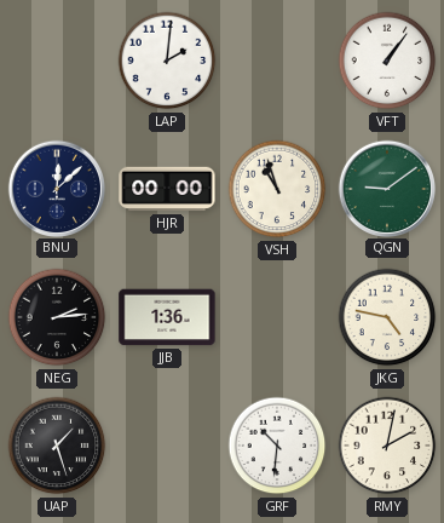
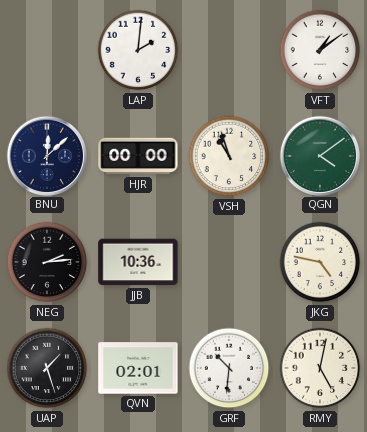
VFT: 1:06 -> 1:09 (320, 50)
QGN: 9:09 -> 4:09 (319, 155)
JJB: 1:36 -> 10:36 (138, 262)
QVN: none -> 02:01 (138, 368)
RMY: 2:02 -> 5:02 (320, 368)
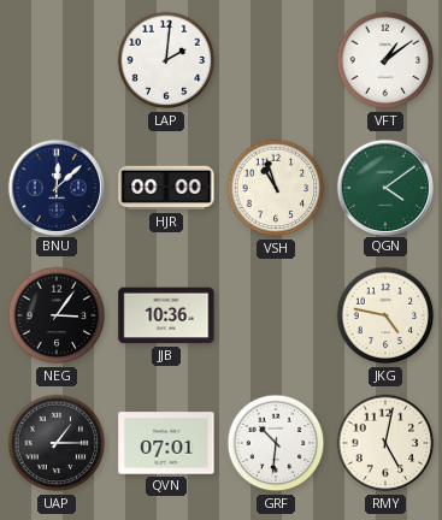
NEG: 2:14 -> 3:06 (57, 315)
UAP: 1:27 -> 1:15 (57, 443)
QVN: 02:01 -> 07:01 (166, 443)
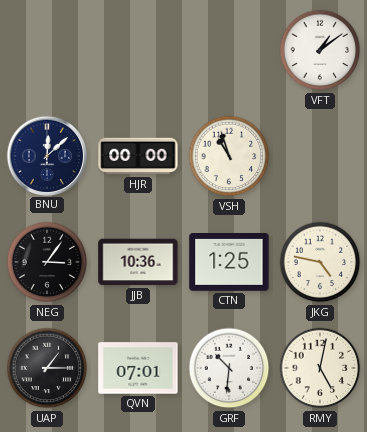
LAP: 2:01 -> none (166, 60)
QGN: 4:09 -> none (384, 187)
CTN: none -> 1:25 (229, 263)
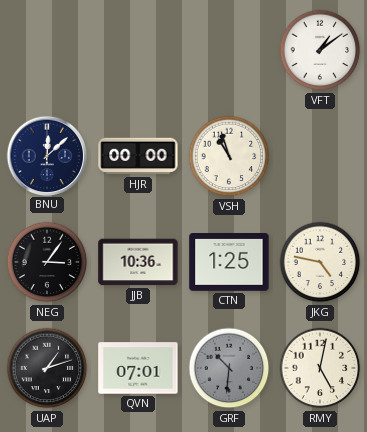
UAP: 1:15 -> 1:12 (47, 368)
GRF dial: white -> grey (229, 368)
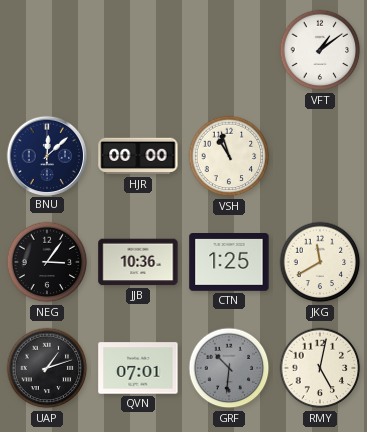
JKG: 4:47 -> 11:40 (320, 262)
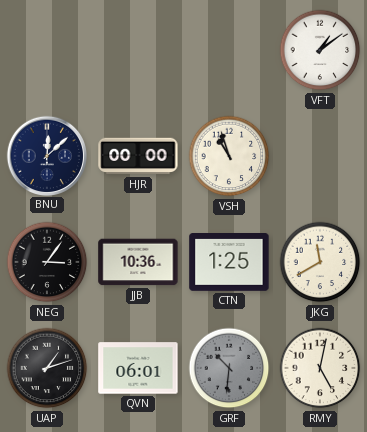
QVN: 07:01 -> 06:01 (138, 368)
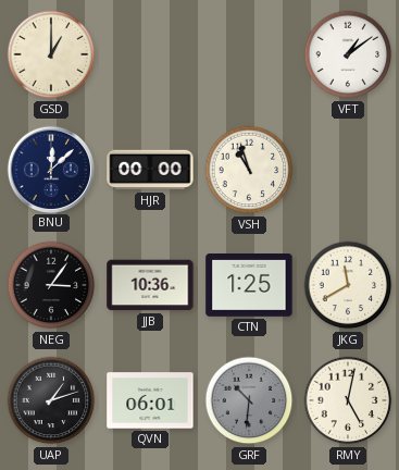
GSD: none -> 1:00 (51, 54)
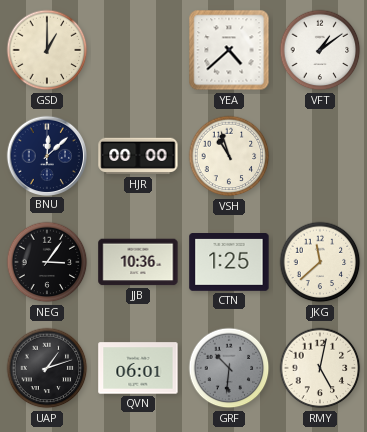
YEA: none -> 4:38 (229, 50)
JKG: 11:40 -> 11:38 (320, 262)
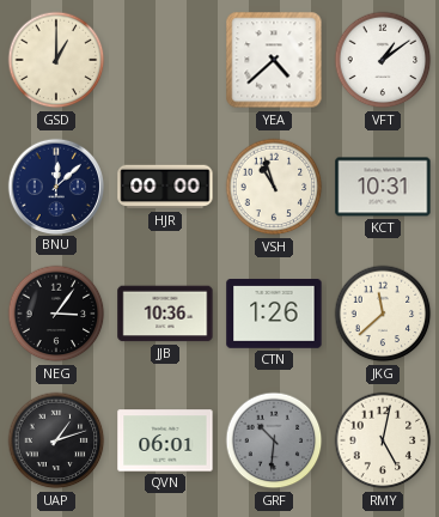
KCT: none -> 10:31 (383, 187)
CTN: 1:25 -> 1:26 (274, 315)
